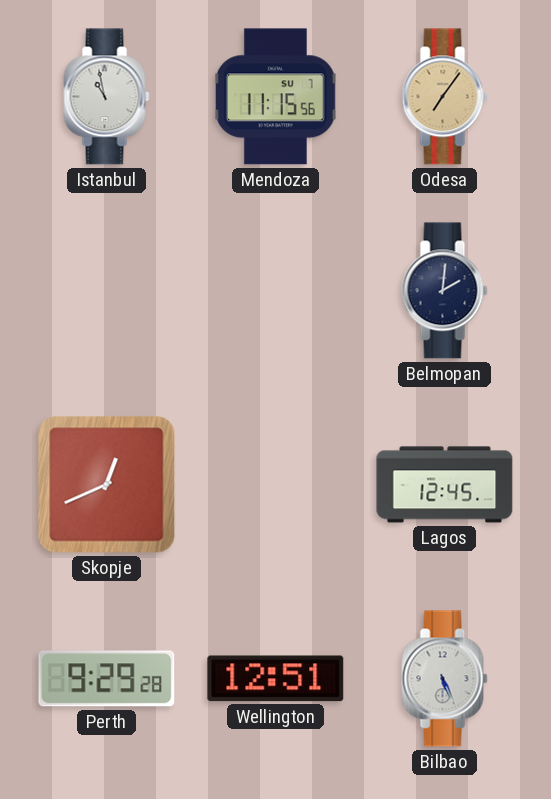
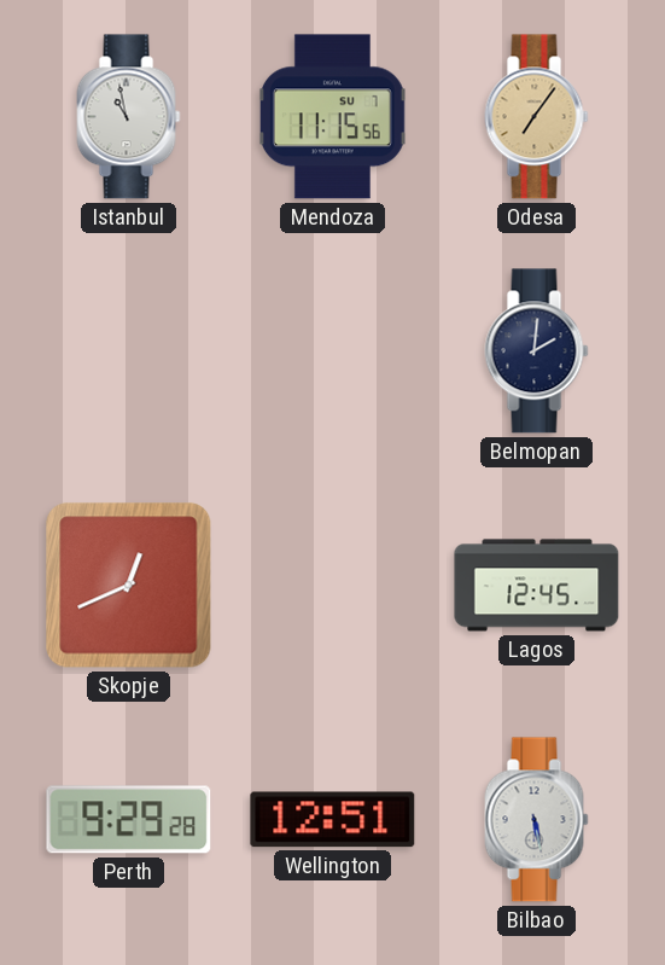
Bilbao: 5:26 -> 5:28 (537, 820)
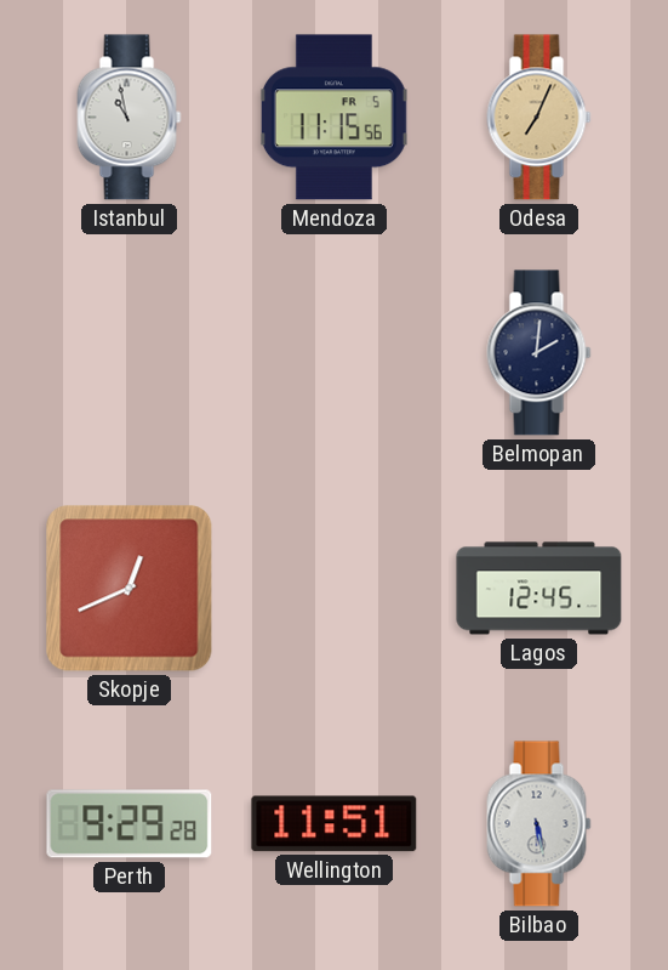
Mendoza date: SU 7 -> FR 5 (333, 118)
Odesa: 7:06 -> 7:04 (539, 118)
Wellington: 12:51 -> 11:51 (335, 824)
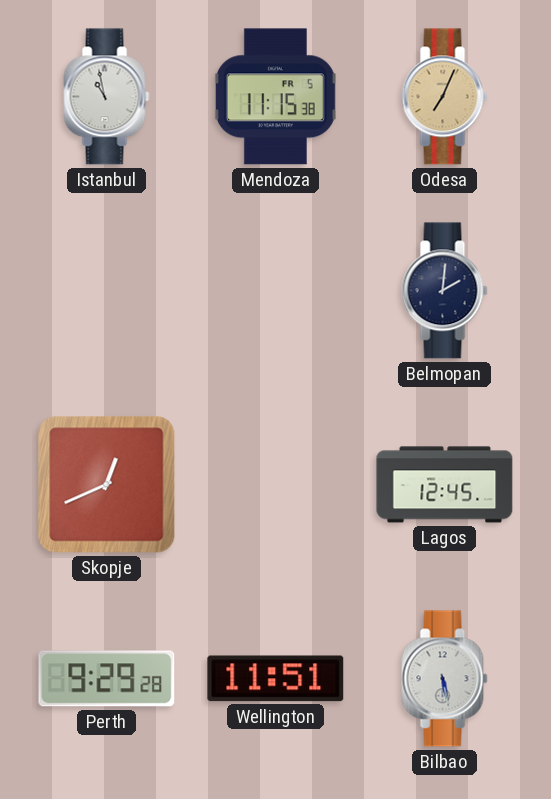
Mendoza: 11:15:56 -> 11:15:38 (275, 97)
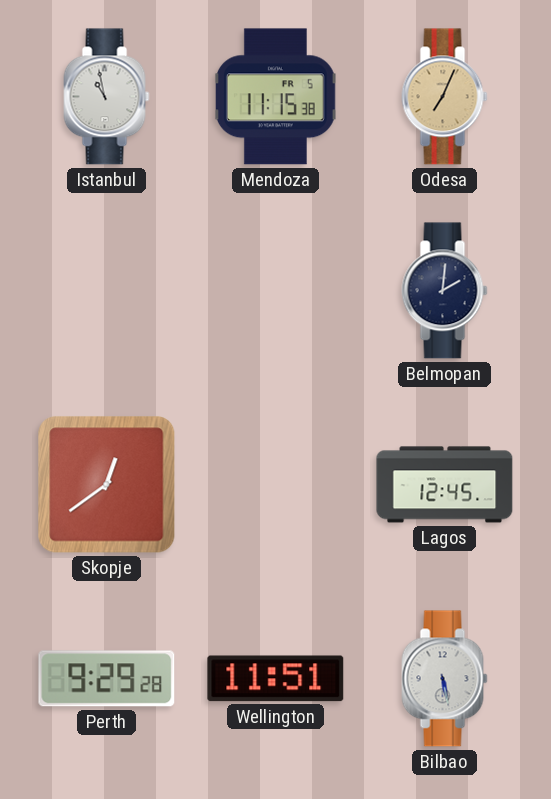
Skopje: 12:41 -> 12:39 (107, 485)
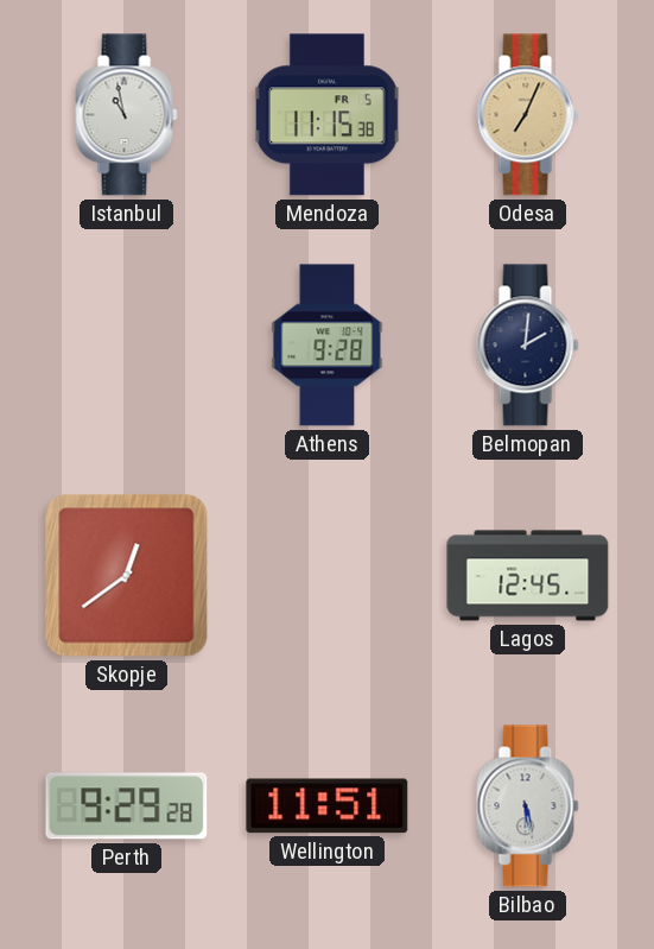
Athens: none -> 9:28 (328, 346)
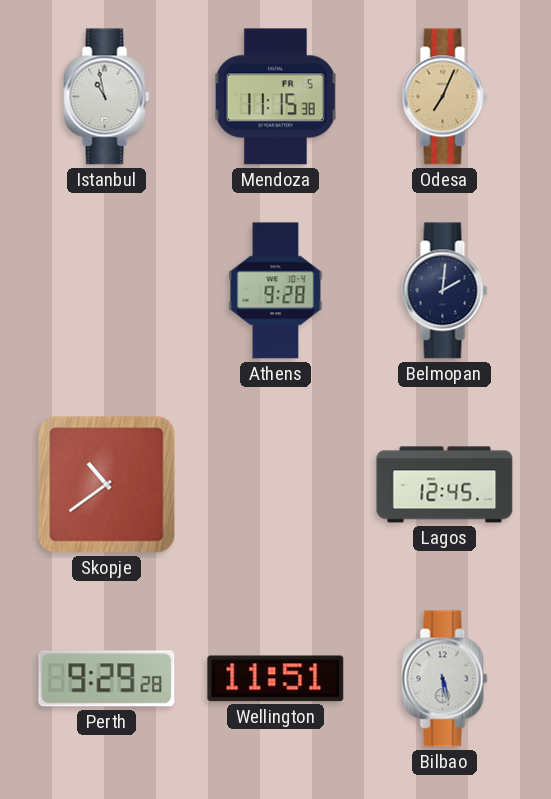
Skopje: 12:39 -> 10:39 (107, 485)
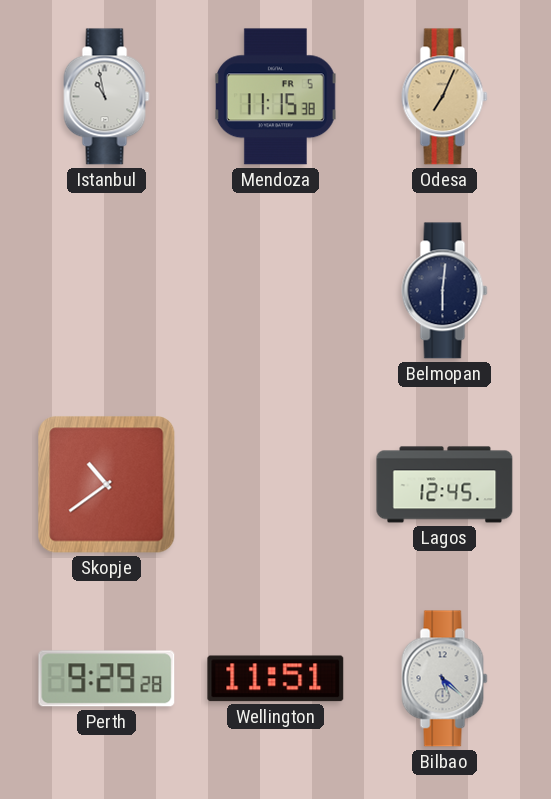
Athens: 9:28 -> none (276, 291)
Belmopan: 2:01 -> 6:01 (445, 291)
Bilbao: 5:28 -> 5:22 (445, 679)
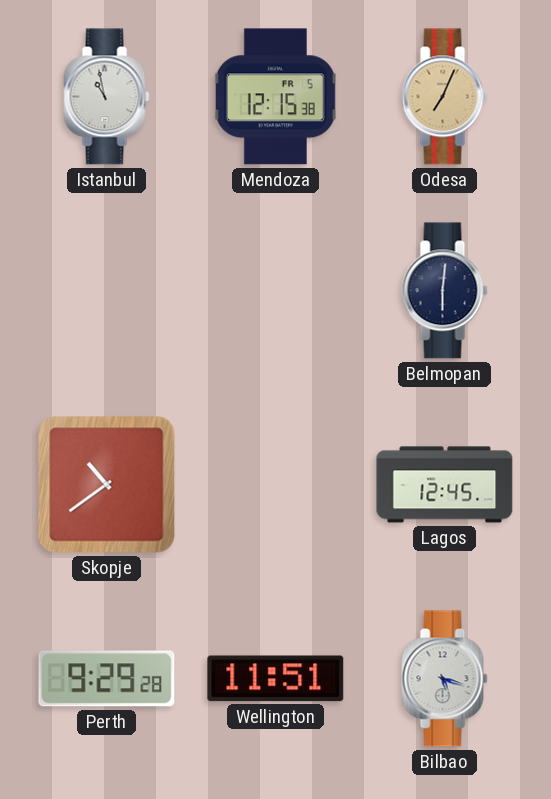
Mendoza: 11:15 -> 12:15 (275, 97)
Bilbao: 5:22 -> 5:18 (445, 679)
